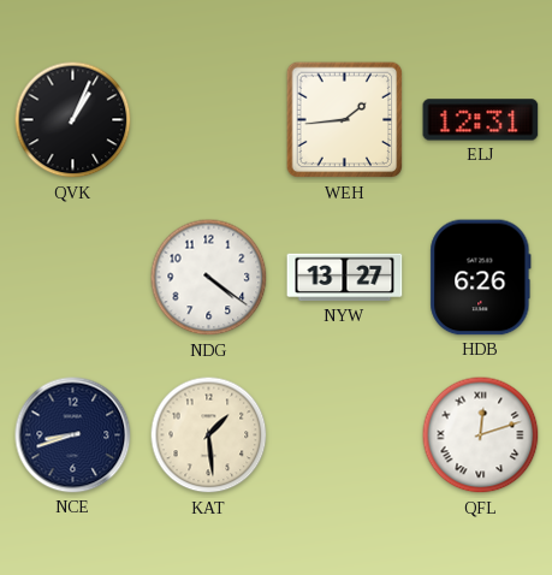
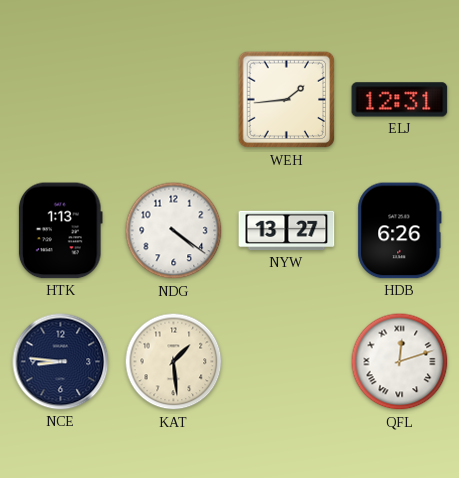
QVK: 1:04 -> none (73, 120)
HTK: none -> 1:13 (60, 231)
NCE: 8:42 -> 8:46 (61, 362)
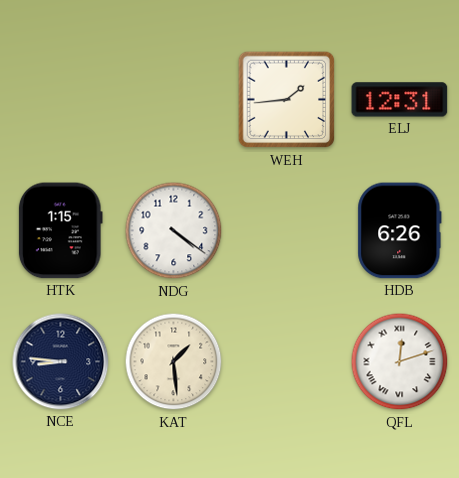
HTK: 1:13 -> 1:15 (60, 231)
NYW: 13:27 -> none (287, 231)
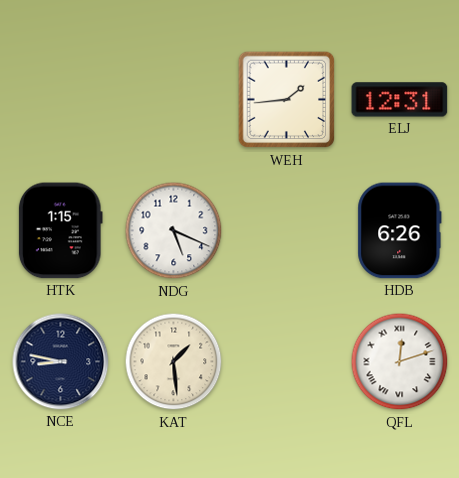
NDG: 4:21 -> 5:19 (174, 231)
NCE: 8:46 -> 8:47 (61, 362)
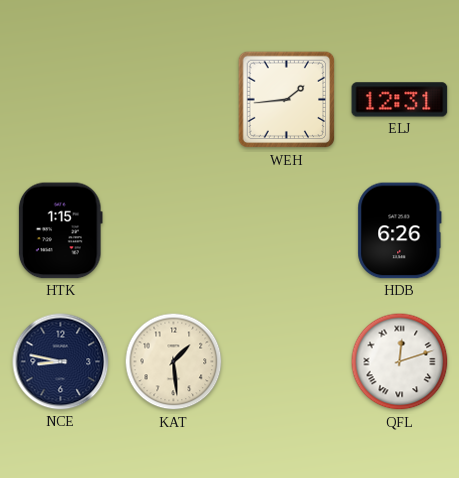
NDG: 5:19 -> none (174, 231)
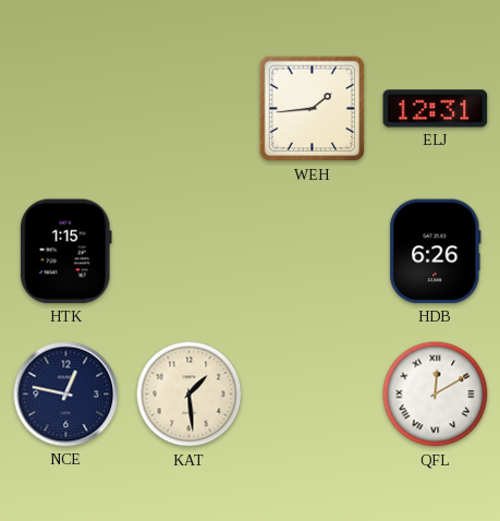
NCE: 8:47 -> 12:47 (66, 395)
QFL: 12:12 -> 12:10 (436, 395)
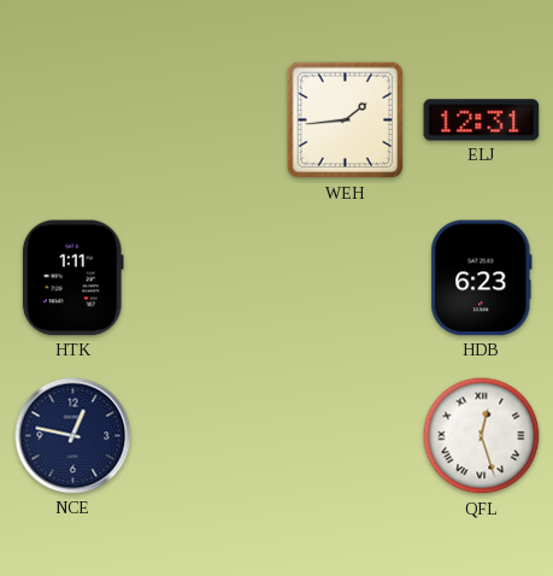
HTK: 1:15 -> 1:11 (72, 278)
HDB: 6:26 -> 6:23 (482, 278)
KAT: 1:29 -> none (190, 395)
QFL: 12:10 -> 12:27 (482, 436)
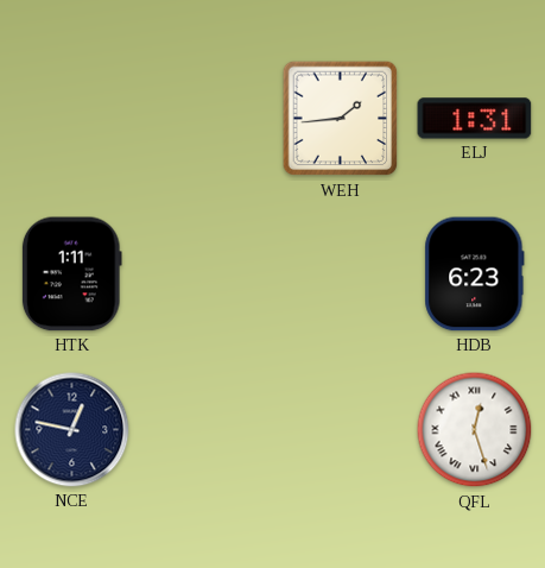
ELJ: 12:31 -> 1:31 (475, 119)
